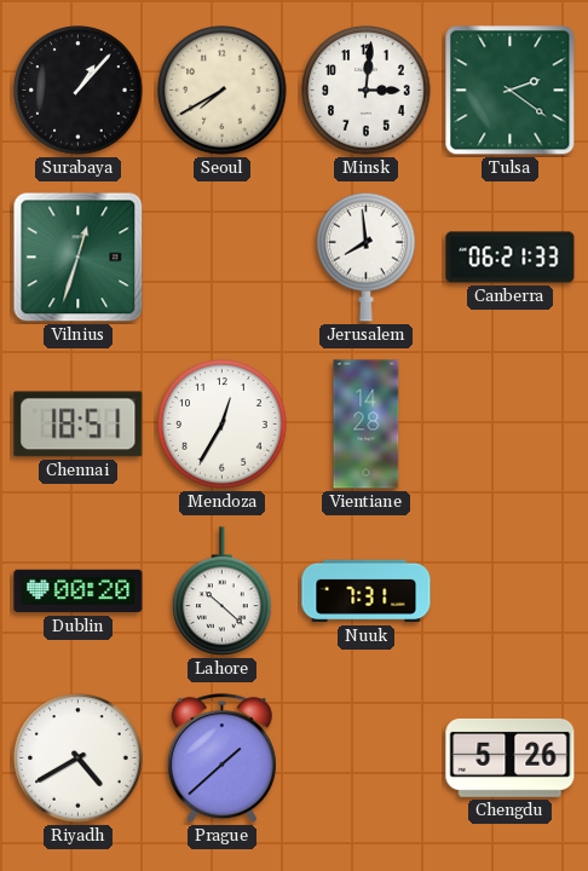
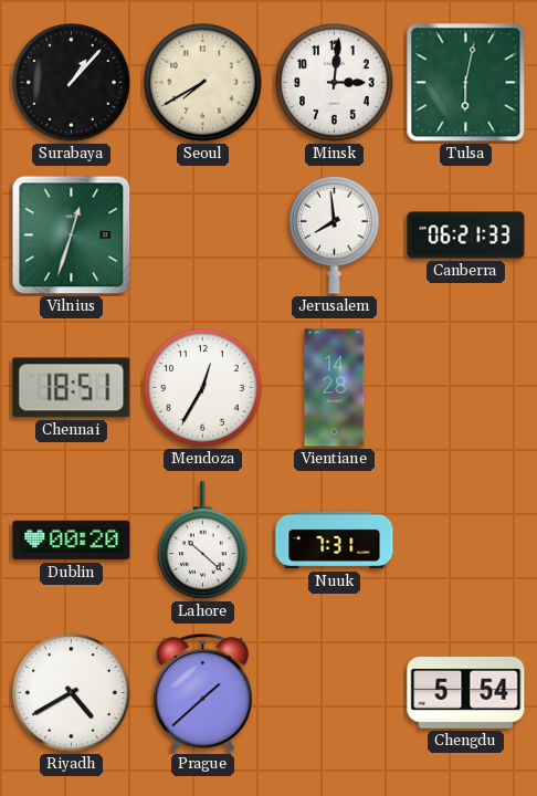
Tulsa: 2:21 -> 6:02 (466, 83)
Chengdu: 5:26 -> 5:54 (466, 692)
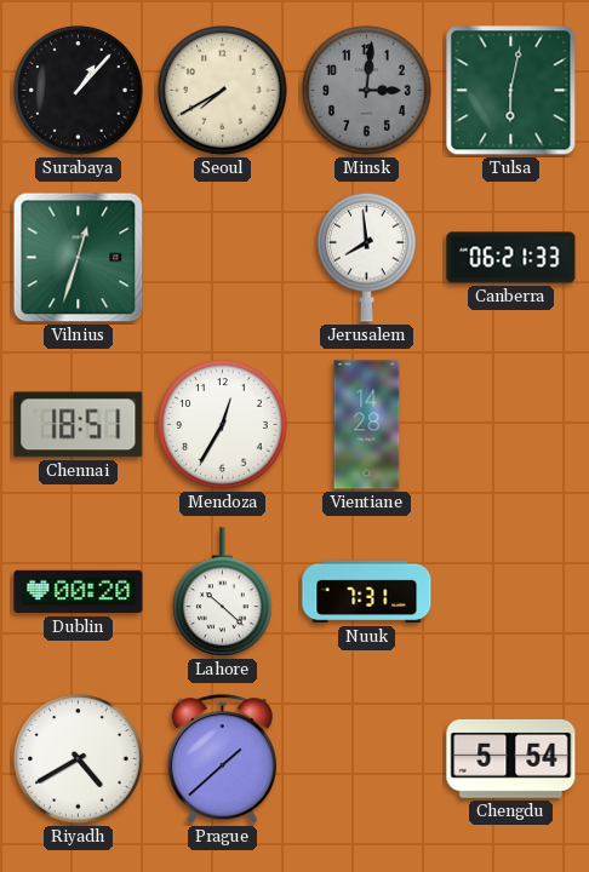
Minsk dial: white -> grey (367, 91)
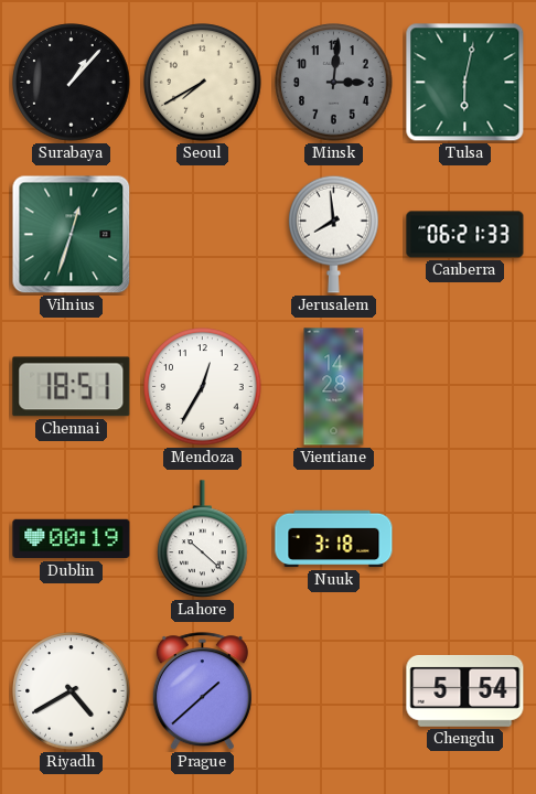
Dublin: 00:20 -> 00:19 (72, 539)
Nuuk: 7:31 -> 3:18 (334, 539)
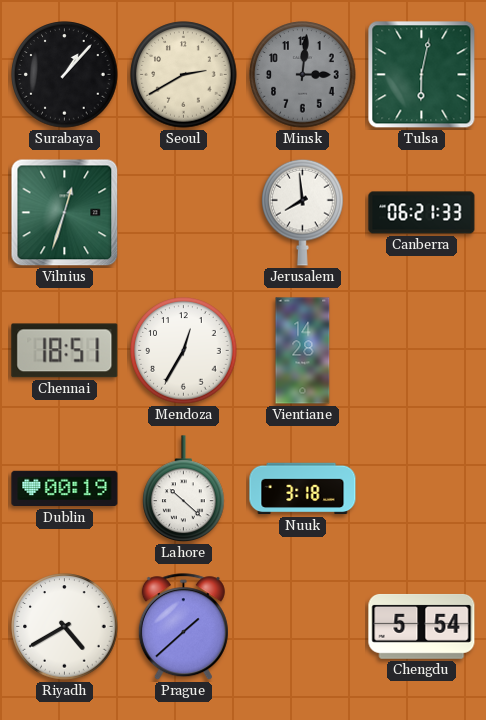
Seoul: 7:40 -> 2:40 (184, 75)
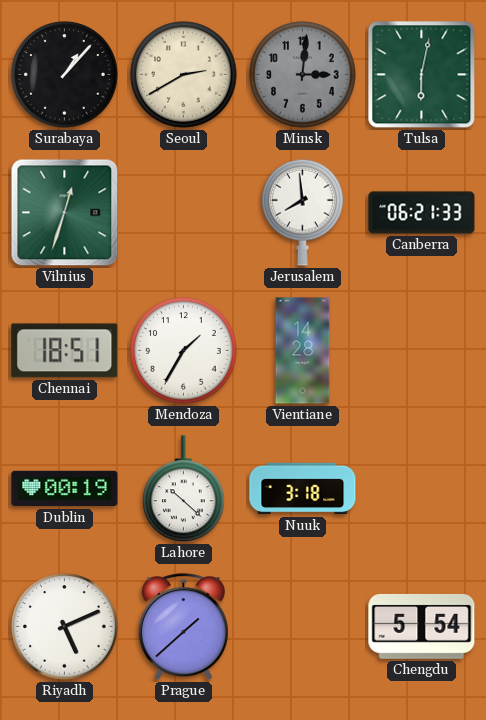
Mendoza: 12:35 -> 1:35 (184, 351)
Riyadh: 4:40 -> 5:11 (65, 627)
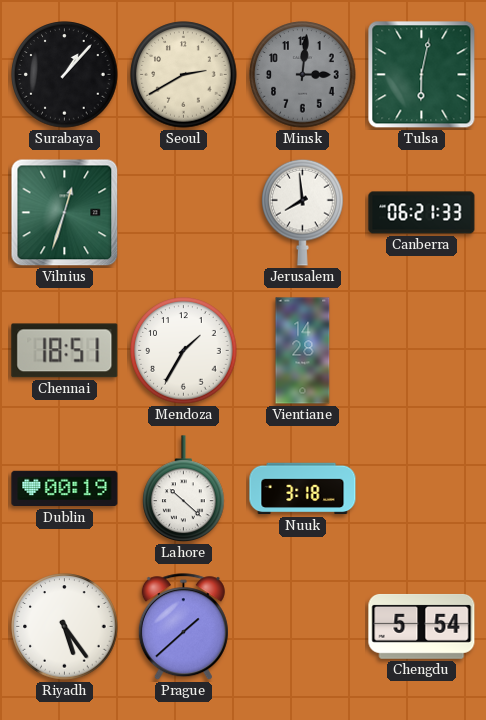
Riyadh: 5:11 -> 5:24 (65, 627)
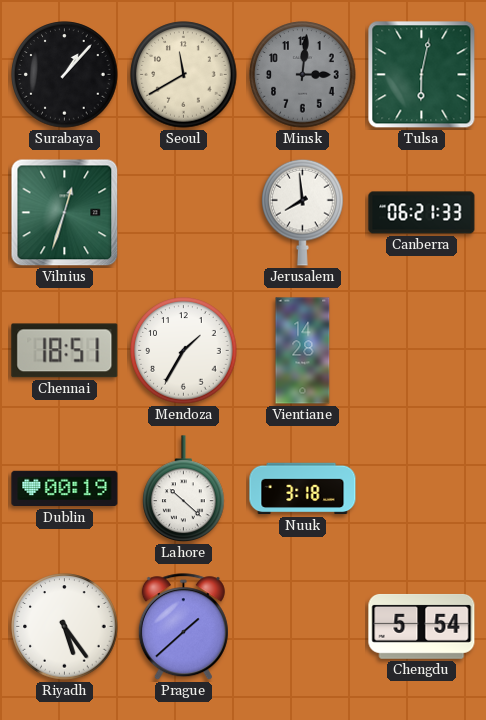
Seoul: 2:40 -> 11:40 (184, 75)
